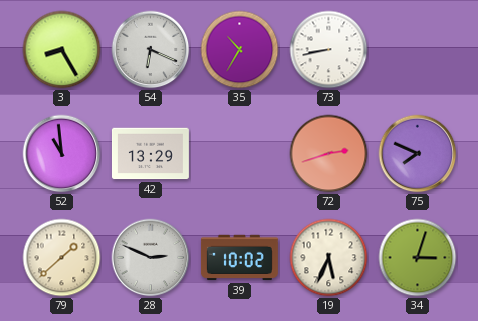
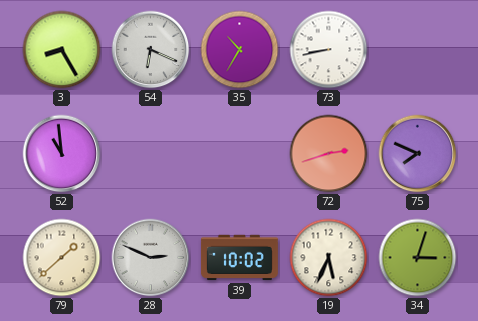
42: 13:29 -> none (150, 154)
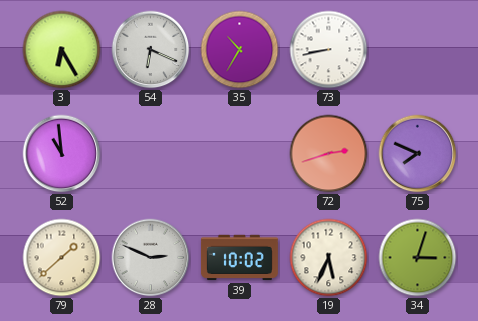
3: 8:25 -> 6:25 (62, 50)
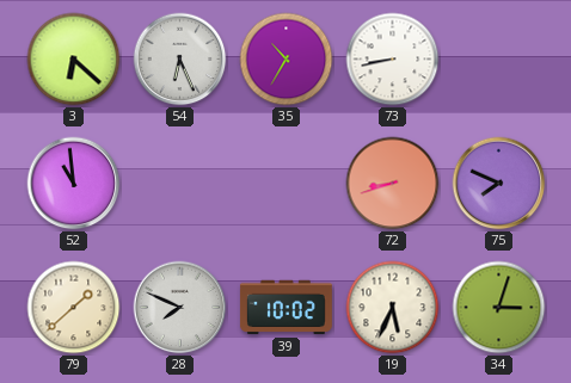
3: 6:25 -> 6:22 (74, 60)
54: 6:19 -> 6:26 (180, 60)
72: 2:42 -> 8:42 (393, 184)
28: 2:49 -> 7:49 (180, 308)
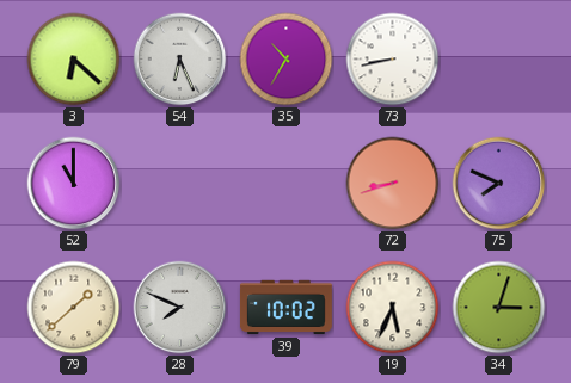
52: 10:59 -> 11:00 (74, 184)
